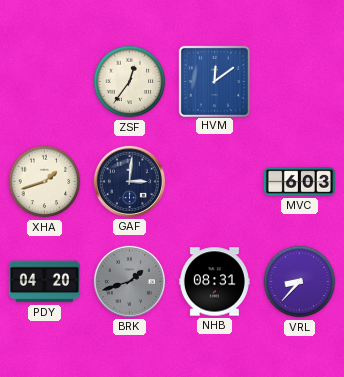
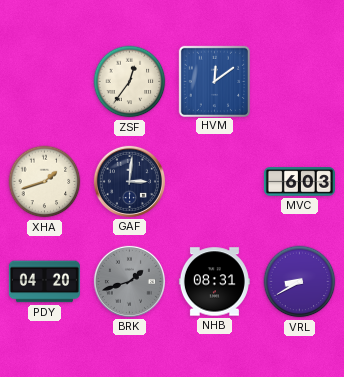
VRL: 8:37 -> 8:40 (300, 282)
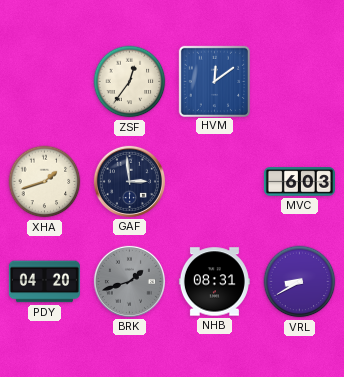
GAF: 3:01 -> 2:59 (129, 181)
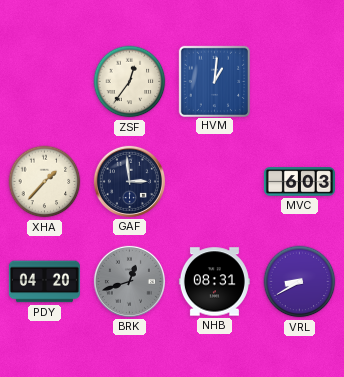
HVM: 12:09 -> 1:01 (214, 81)
XHA: 1:42 -> 1:37 (45, 182)
BRK: 1:42 -> 12:42 (129, 281)
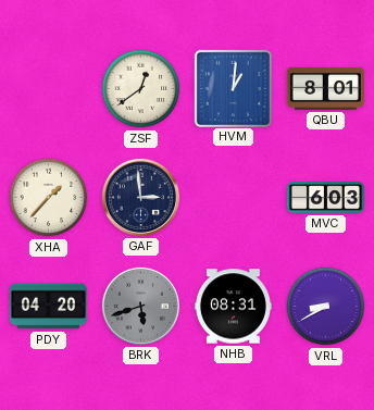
ZSF: 12:36 -> 12:39 (141, 89)
QBU: none -> 8:01 (325, 88)
BRK: 12:42 -> 5:42 (140, 306)
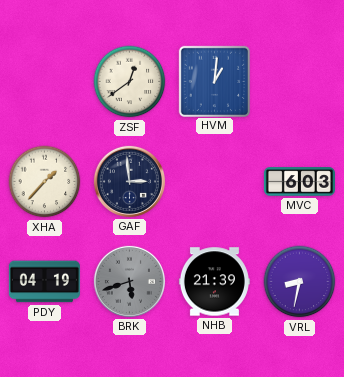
QBU: 8:01 -> none (325, 88)
PDY: 04:20 -> 04:19 (44, 282)
NHB: 08:31 -> 21:39 (214, 282)
VRL: 8:40 -> 8:32 (300, 282)
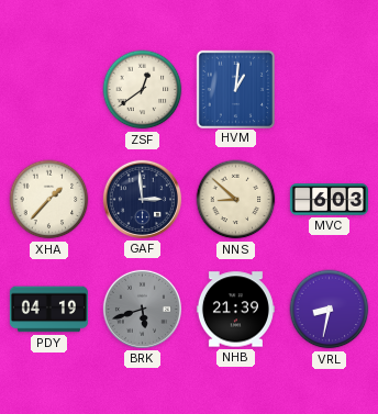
NNS: none -> 8:52 (236, 200)
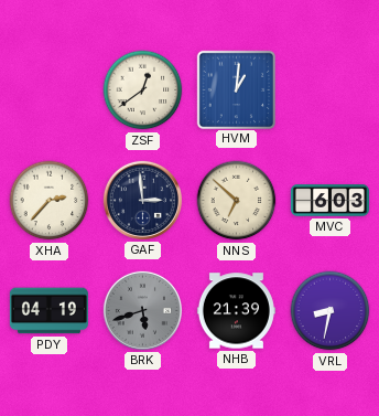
XHA: 1:37 -> 2:37 (50, 201)
NNS: 8:52 -> 6:52 (237, 201)
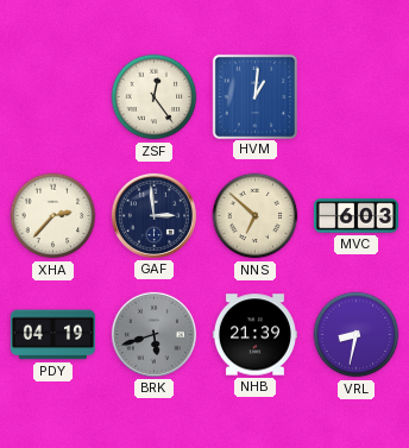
ZSF: 12:39 -> 12:24 (155, 97)
